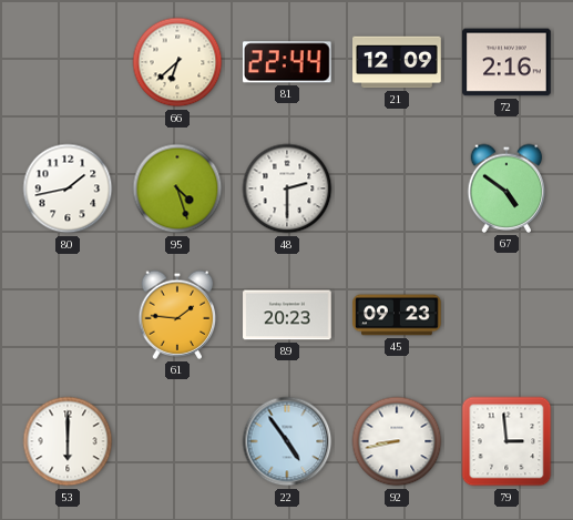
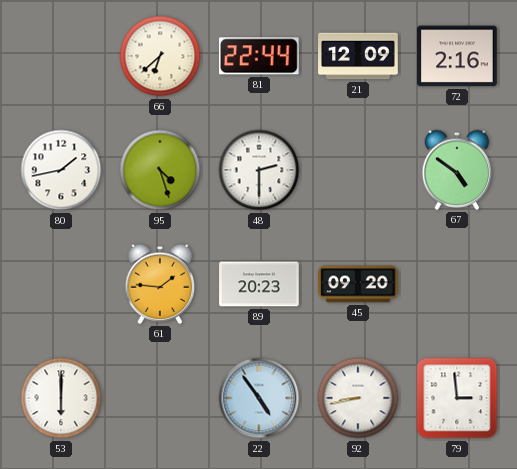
45: 09:23 -> 09:20 (358, 284)
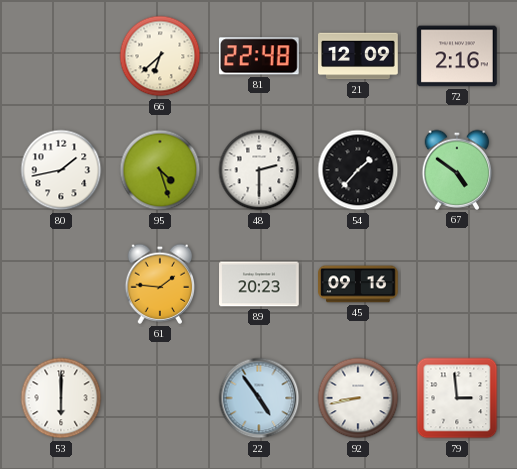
81: 22:44 -> 22:48 (259, 56)
54: none -> 1:37 (358, 170)
45: 09:20 -> 09:16 (358, 284)
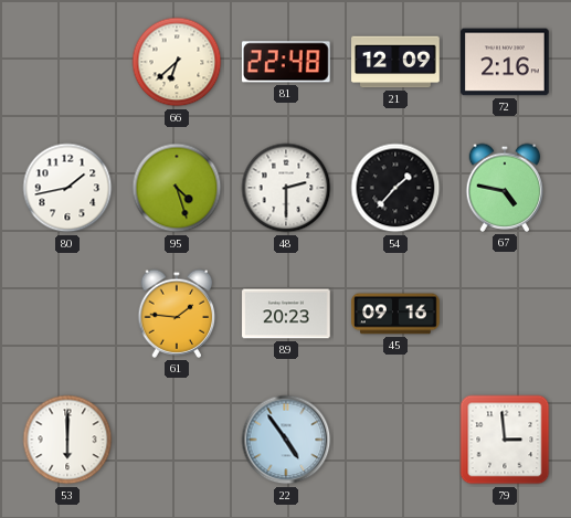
67: 4:51 -> 4:47 (505, 188)
92: 8:43 -> none (358, 398)
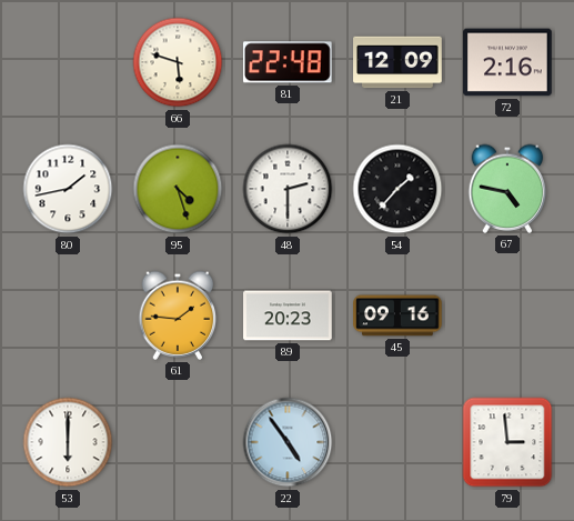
66: 6:38 -> 5:48 (178, 62)
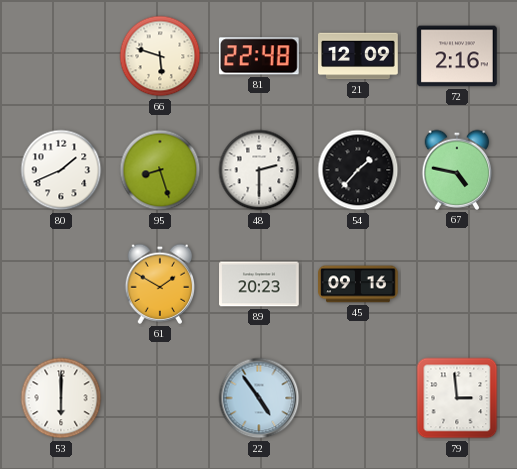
80: 1:43 -> 1:41 (61, 170)
95: 4:27 -> 8:27 (160, 170)
61: 1:46 -> 1:50 (160, 284)
